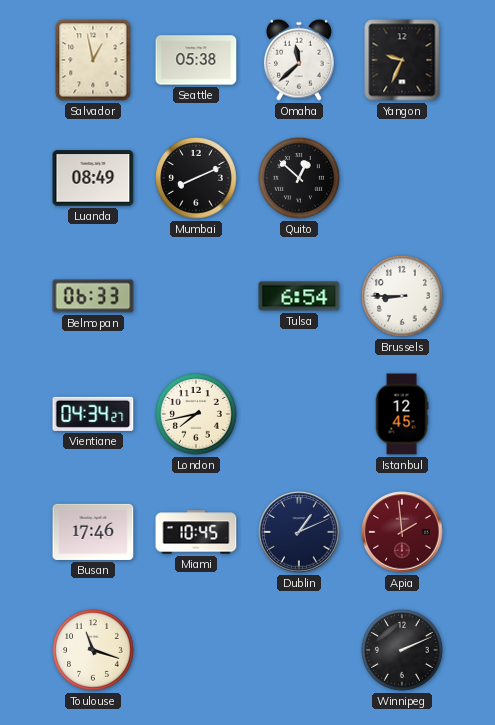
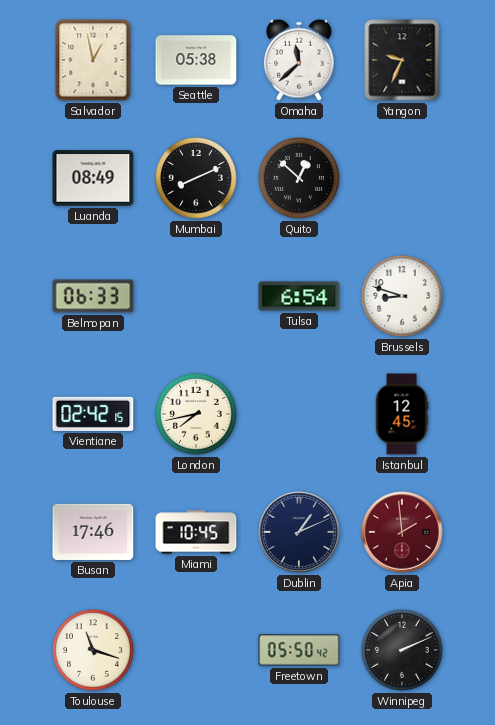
Brussels: 8:45 -> 8:48 (403, 297)
Vientiane: 04:34 -> 02:42 (93, 414)
Freetown: none -> 05:50 (299, 650)
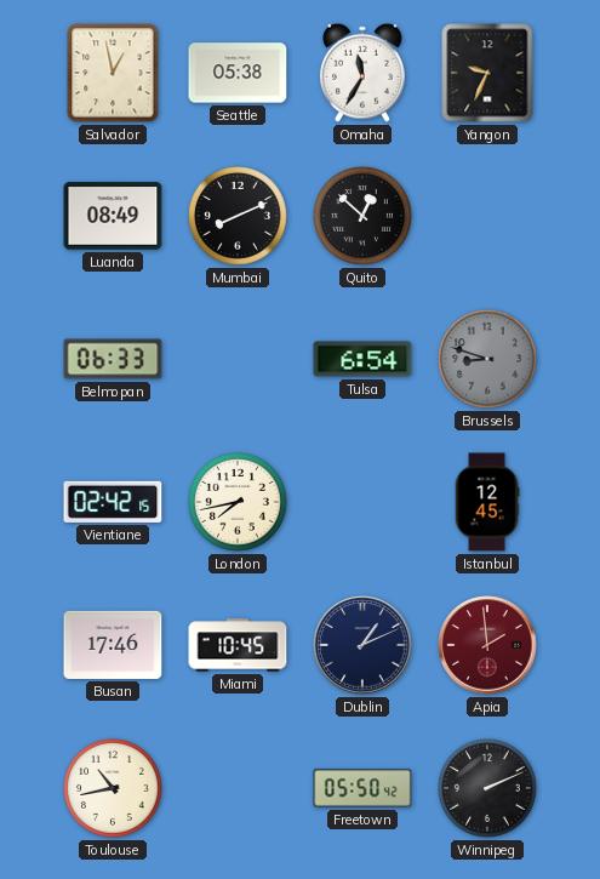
Omaha: 11:38 -> 11:35 (362, 73)
Brussels dial: white -> grey (488, 360)
Toulouse: 11:18 -> 10:43 (114, 789)
